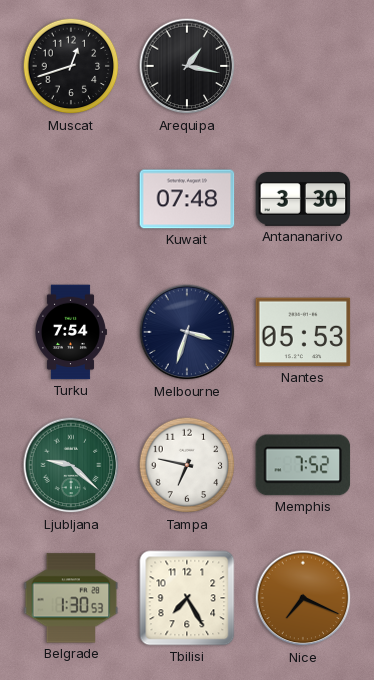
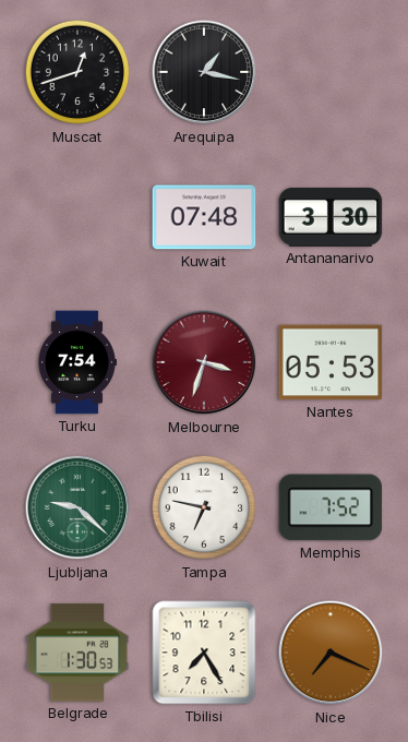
Melbourne dial: navy -> burgundy (204, 362)
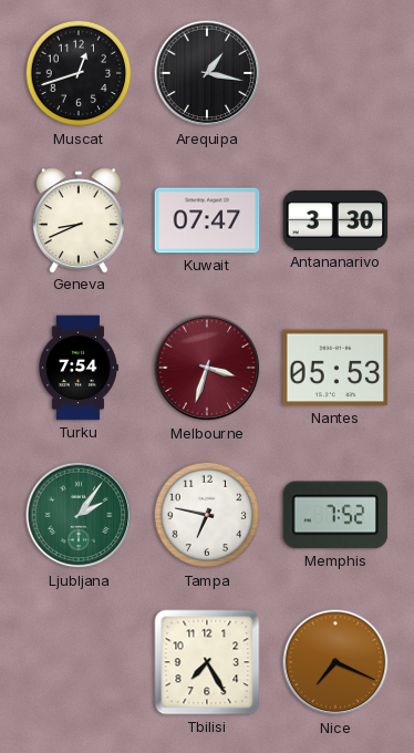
Geneva: none -> 8:41 (79, 220)
Kuwait: 07:48 -> 07:47 (207, 220)
Ljubljana: 9:22 -> 2:06 (79, 515)
Belgrade: 1:30 -> none (77, 653)
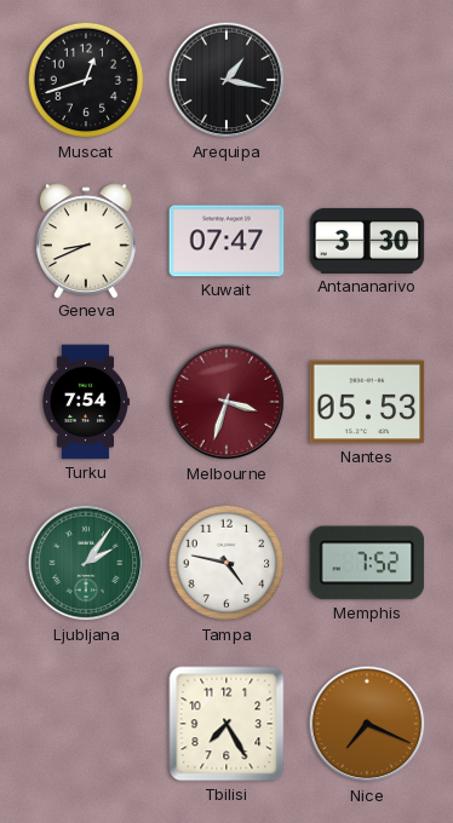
Tampa: 6:47 -> 4:47 (226, 563)
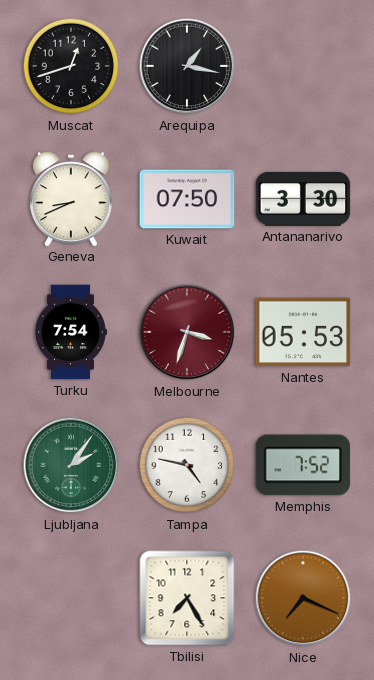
Kuwait: 07:47 -> 07:50 (187, 199)
